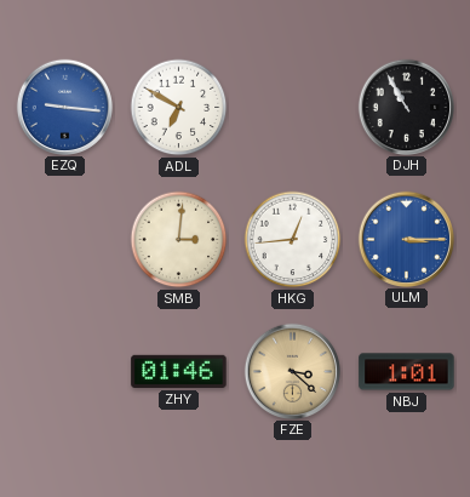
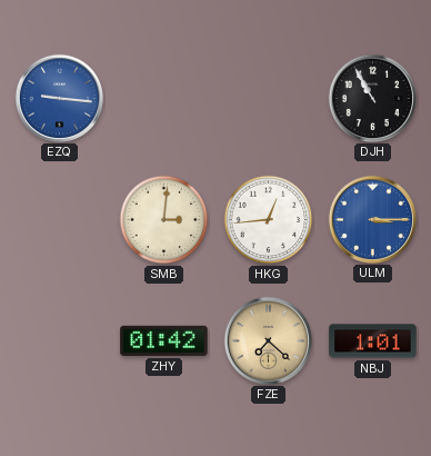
ADL: 6:50 -> none (179, 108)
ZHY: 01:46 -> 01:42 (164, 340)
FZE: 3:22 -> 7:22 (268, 340)
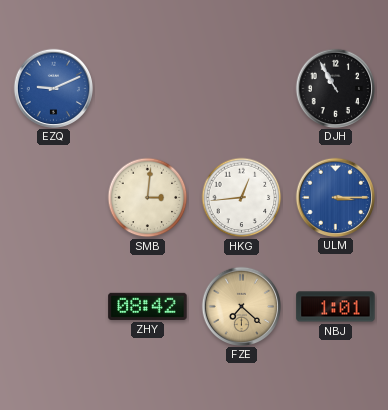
EZQ: 9:16 -> 9:11 (53, 88)
ZHY: 01:42 -> 08:42 (148, 306)
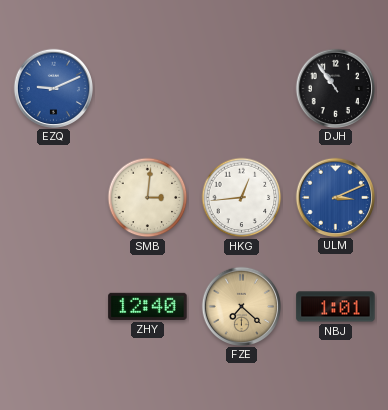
DJH: 10:55 -> 10:54 (335, 88)
ULM: 3:15 -> 3:11 (335, 197)
ZHY: 08:42 -> 12:40 (148, 306)
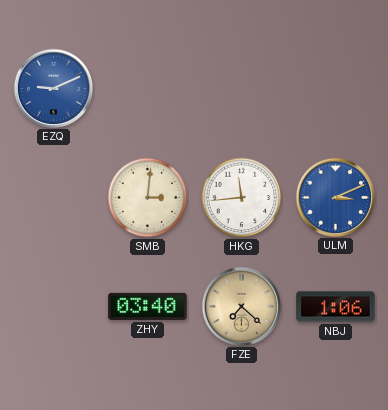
DJH: 10:54 -> none (335, 88)
HKG: 12:44 -> 11:44 (242, 198)
ZHY: 12:40 -> 03:40 (148, 306)
NBJ: 1:01 -> 1:06 (336, 307)
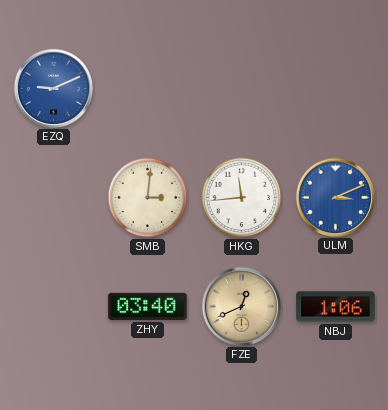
FZE: 7:22 -> 12:41 (241, 306)
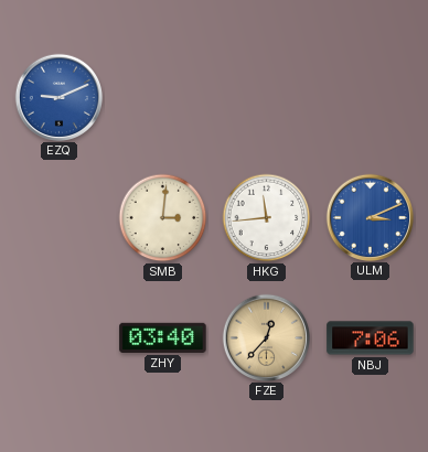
FZE: 12:41 -> 12:37 (266, 337)
NBJ: 1:06 -> 7:06 (371, 338)
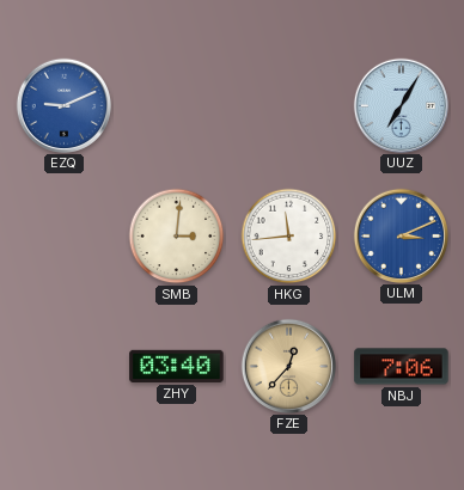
UUZ: none -> 7:05 (401, 105)
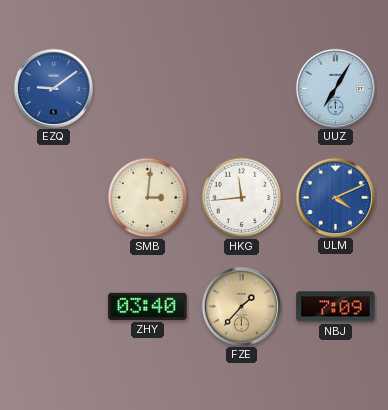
EZQ: 9:11 -> 9:09 (53, 88)
ULM: 3:11 -> 4:11 (335, 197)
FZE: 12:37 -> 1:37 (241, 306)
NBJ: 7:06 -> 7:09 (336, 307)
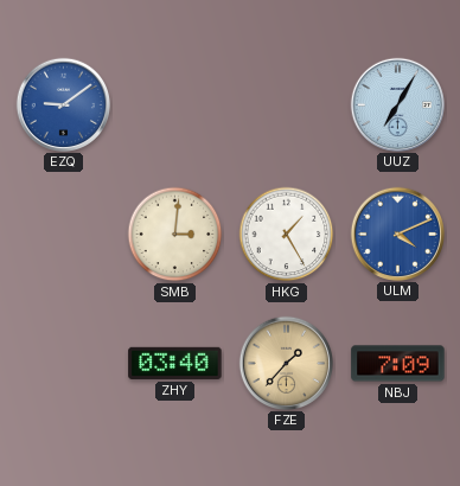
HKG: 11:44 -> 1:25 (287, 235)
